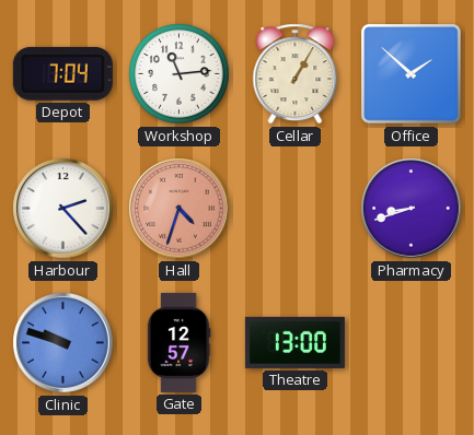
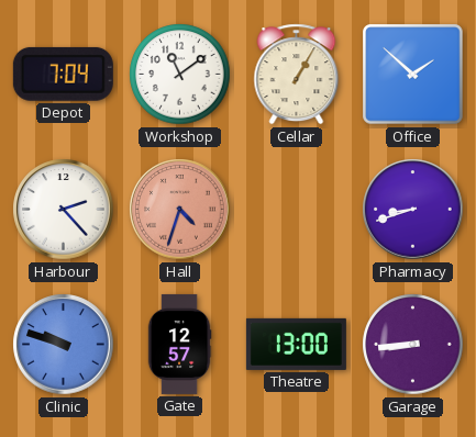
Workshop: 11:14 -> 11:09 (180, 75)
Garage: none -> 8:44 (413, 345)
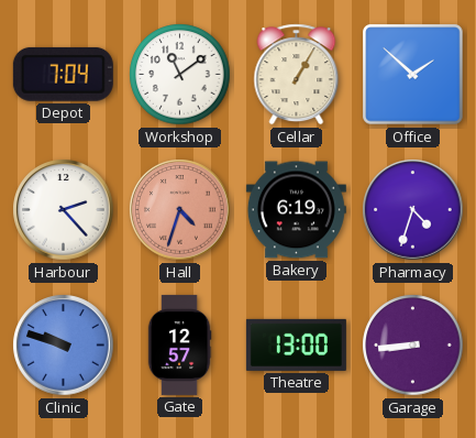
Bakery: none -> 6:19 (296, 210)
Pharmacy: 8:42 -> 4:33 (413, 210)
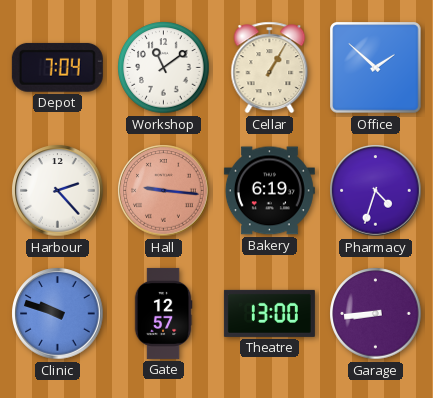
Hall: 4:33 -> 9:16 (164, 191)
